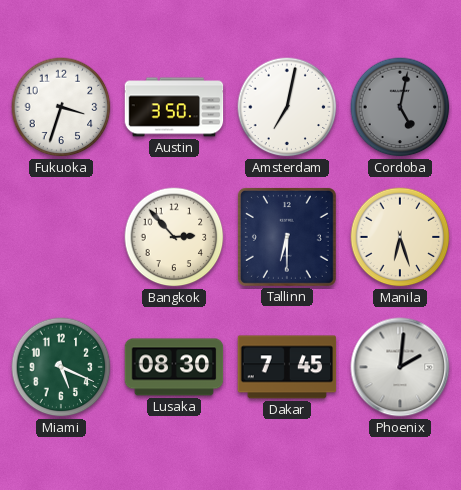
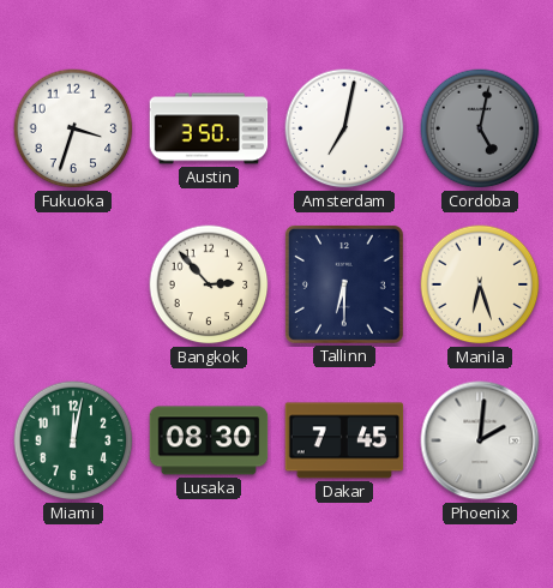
Miami: 5:19 -> 12:02 (73, 440)
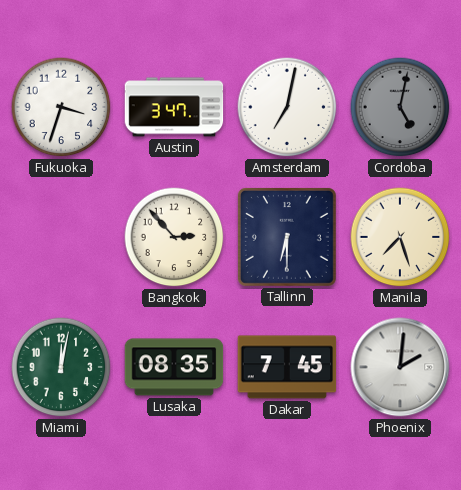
Austin: 3:50 -> 3:47 (174, 107)
Manila: 6:27 -> 7:27 (400, 237)
Lusaka: 08:30 -> 08:35 (174, 367)
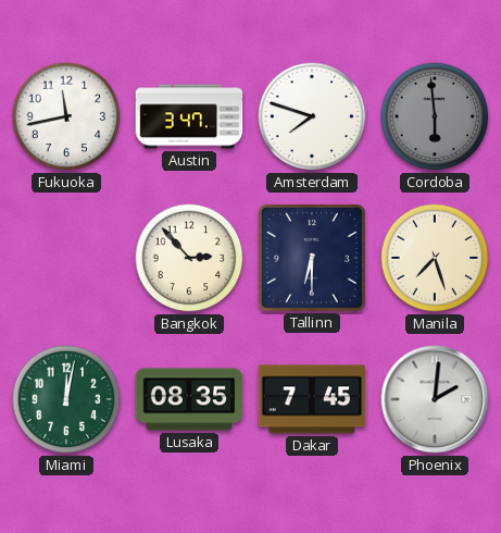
Fukuoka: 3:33 -> 11:43 (66, 116)
Amsterdam: 7:02 -> 7:48 (312, 116)
Cordoba: 5:02 -> 5:59 (435, 116)
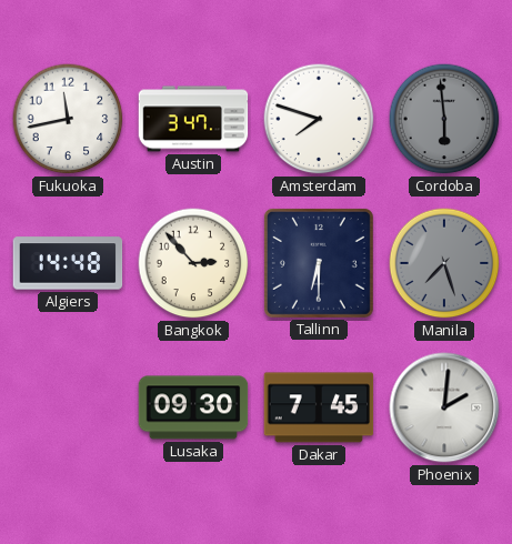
Algiers: none -> 14:48 (68, 263)
Manila dial: cream -> grey (444, 263)
Miami: 12:02 -> none (66, 399)
Lusaka: 08:35 -> 09:30 (193, 407)
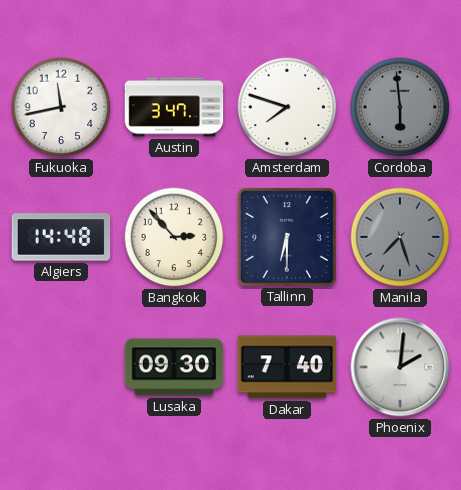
Dakar: 7:45 -> 7:40 (287, 367)
